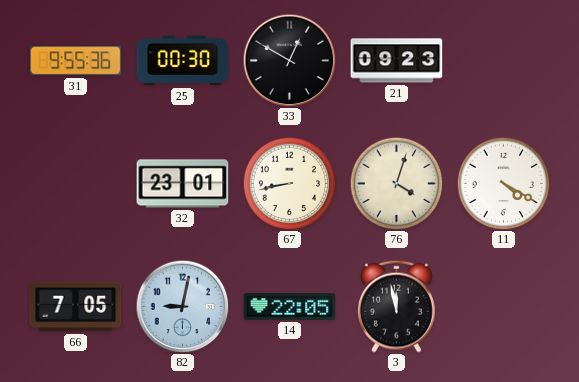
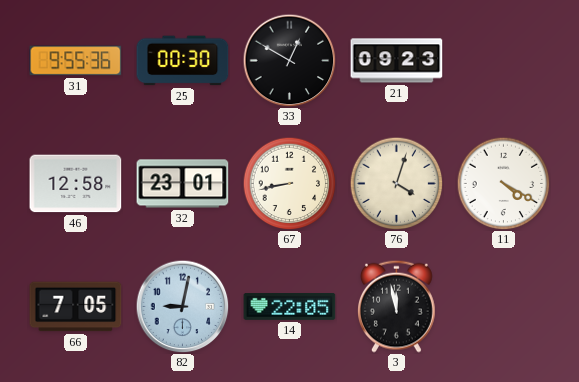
46: none -> 12:58 (76, 184)
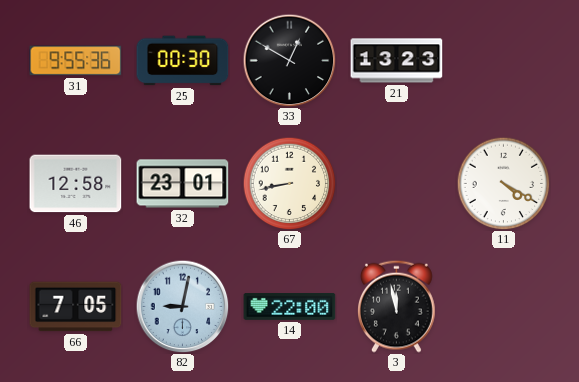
21: 09:23 -> 13:23 (397, 61)
76: 4:03 -> none (396, 183)
14: 22:05 -> 22:00 (290, 307)
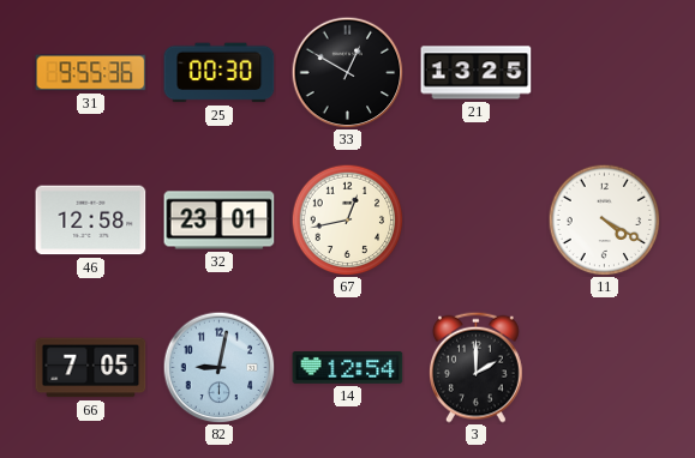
21: 13:23 -> 13:25 (477, 73)
67: 8:43 -> 12:43 (347, 219)
14: 22:00 -> 12:54 (348, 368)
3: 11:58 -> 2:00 (477, 367)
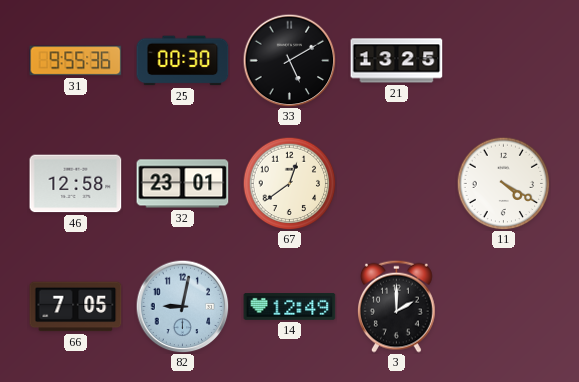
33: 12:50 -> 5:10 (289, 60)
67: 12:43 -> 12:39 (289, 183)
14: 12:54 -> 12:49 (290, 307)
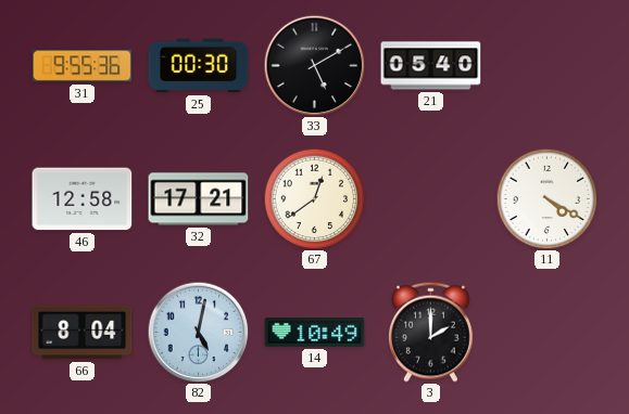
21: 13:25 -> 05:40 (431, 66)
32: 23:01 -> 17:21 (199, 199)
66: 7:05 -> 8:04 (83, 333)
82: 9:02 -> 5:02 (198, 332)
14: 12:49 -> 10:49 (315, 333)
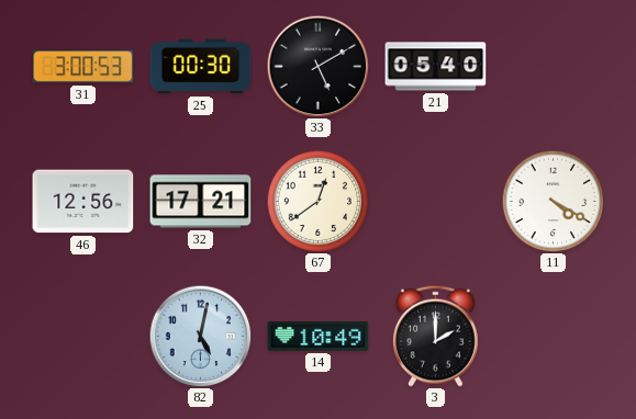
31: 9:55 -> 3:00 (83, 67)
46: 12:58 -> 12:56 (83, 202)
66: 8:04 -> none (83, 333)
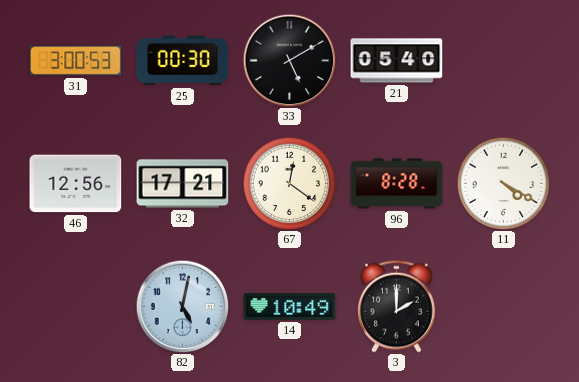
67: 12:39 -> 12:21 (289, 183)
96: none -> 8:28 (397, 184)
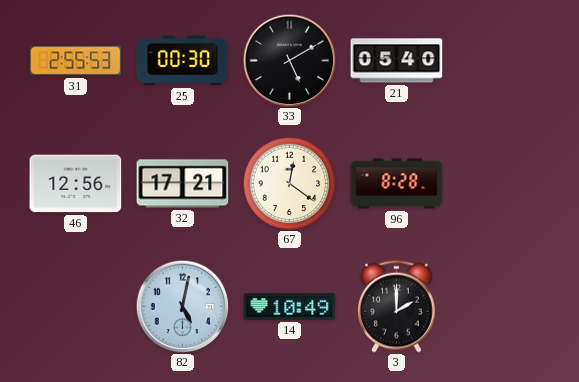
31: 3:00 -> 2:55 (76, 61)
11: 4:20 -> none (503, 183)
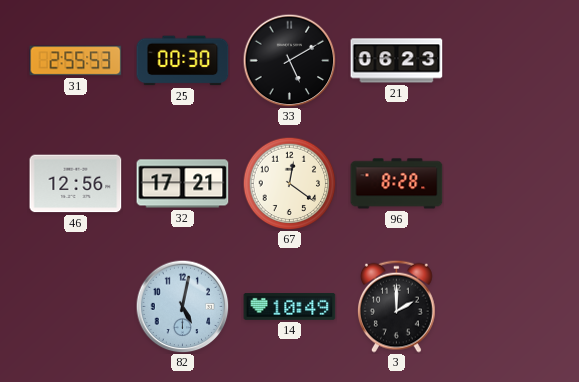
21: 05:40 -> 06:23 (397, 61)
